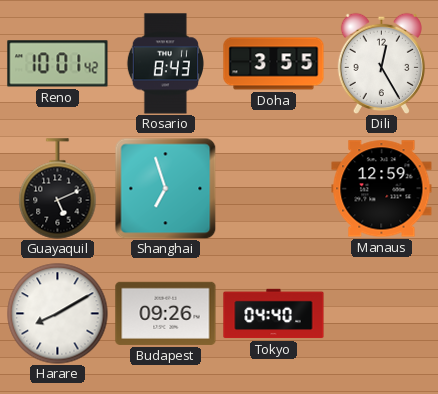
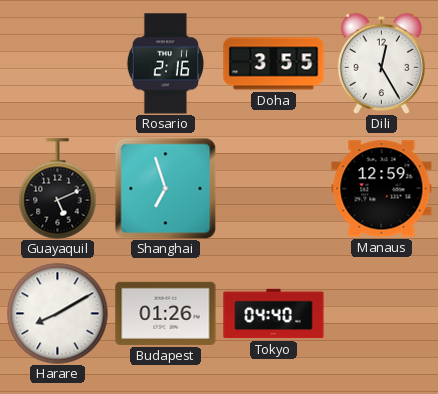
Reno: 10:01 -> none (58, 64)
Rosario: 8:43 -> 2:16 (165, 64)
Budapest: 09:26 -> 01:26 (166, 313)
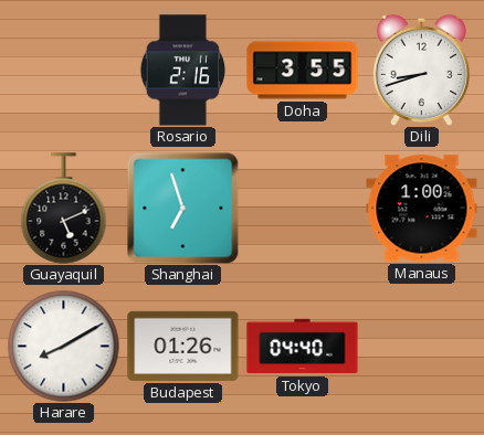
Dili: 12:25 -> 8:42 (421, 70)
Manaus: 12:59 -> 1:00 (422, 209)
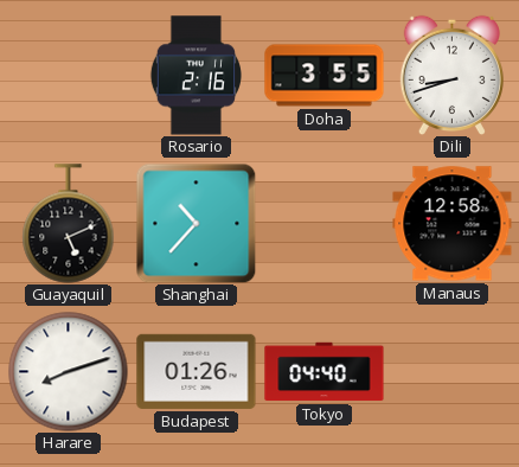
Shanghai: 6:57 -> 10:37 (196, 223)
Manaus: 1:00 -> 12:58 (453, 224)
Harare: 8:10 -> 8:12 (69, 372)
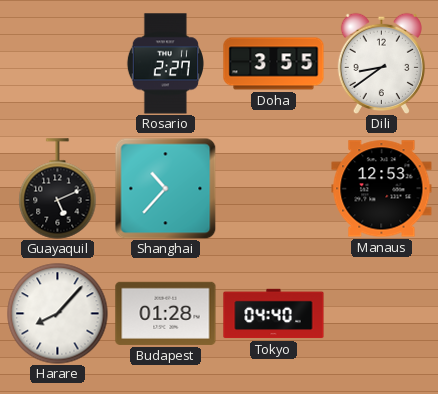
Rosario: 2:16 -> 2:27 (165, 64)
Dili: 8:42 -> 8:39 (381, 63)
Manaus: 12:58 -> 12:53 (382, 189)
Harare: 8:12 -> 8:07 (58, 314)
Budapest: 01:26 -> 01:28 (166, 313)
